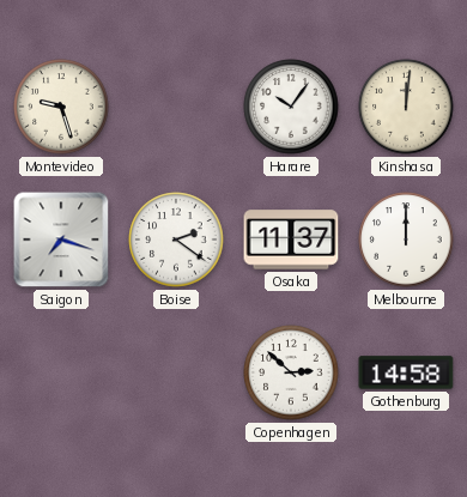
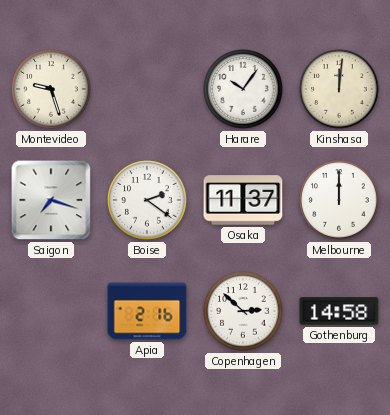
Apia: none -> 2:16 (147, 311)
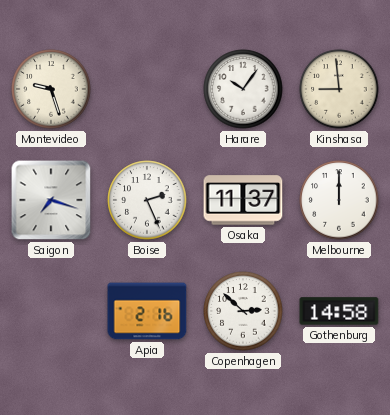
Kinshasa: 12:01 -> 8:59 (339, 89)
Boise: 2:21 -> 2:26 (147, 200)
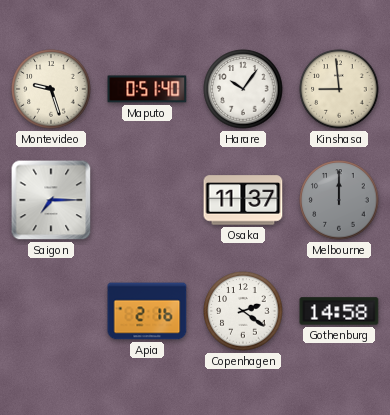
Maputo: none -> 0:51 (147, 89)
Saigon: 7:18 -> 7:15 (51, 200)
Boise: 2:26 -> none (147, 200)
Melbourne dial: white -> grey (339, 200)
Copenhagen: 2:52 -> 2:21 (243, 311)
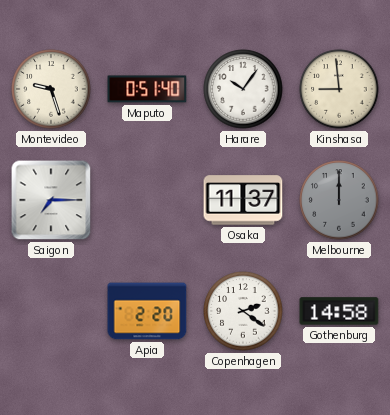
Apia: 2:16 -> 2:20 (147, 311)
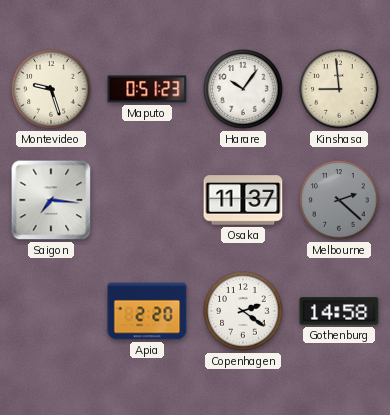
Maputo: 0:51:40 -> 0:51:23 (147, 89)
Saigon: 7:15 -> 7:16 (51, 200)
Melbourne: 12:00 -> 2:22 (339, 200)
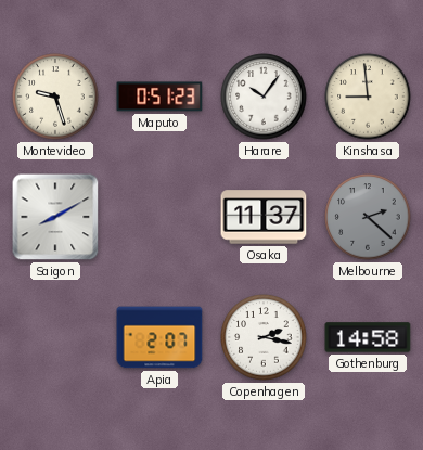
Saigon: 7:16 -> 8:10 (55, 217)
Apia: 2:20 -> 2:07 (159, 337)
Copenhagen: 2:21 -> 2:17 (264, 337)
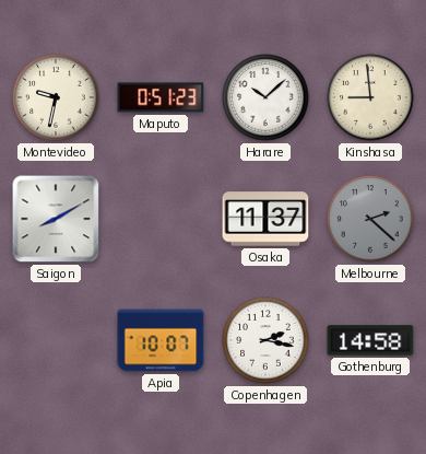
Montevideo: 9:27 -> 9:32 (56, 97)
Harare: 10:06 -> 10:08 (265, 97)
Apia: 2:07 -> 10:07 (161, 340)
